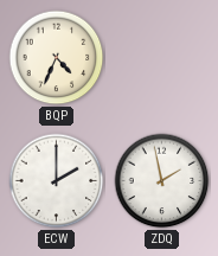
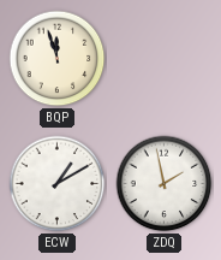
BQP: 4:34 -> 11:57 (58, 59)
ECW: 2:00 -> 1:10 (58, 184)
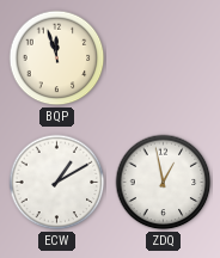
ZDQ: 1:58 -> 12:58 (164, 183)
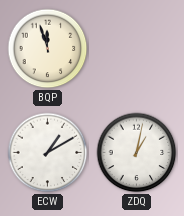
ZDQ: 12:58 -> 1:02 (137, 153)
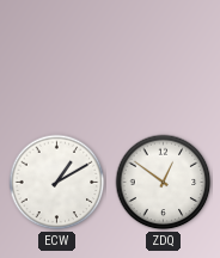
BQP: 11:57 -> none (48, 49)
ZDQ: 1:02 -> 12:51 (164, 183)
